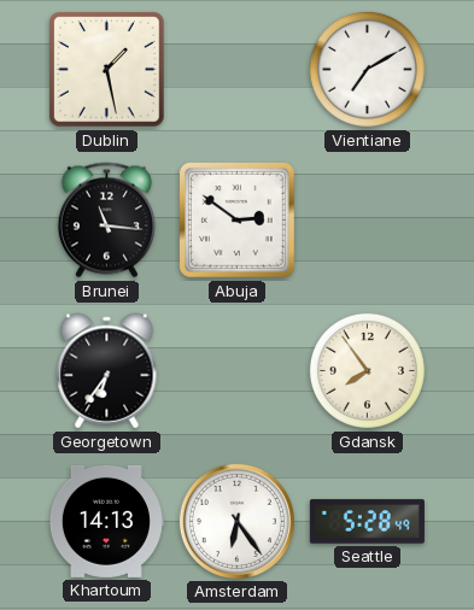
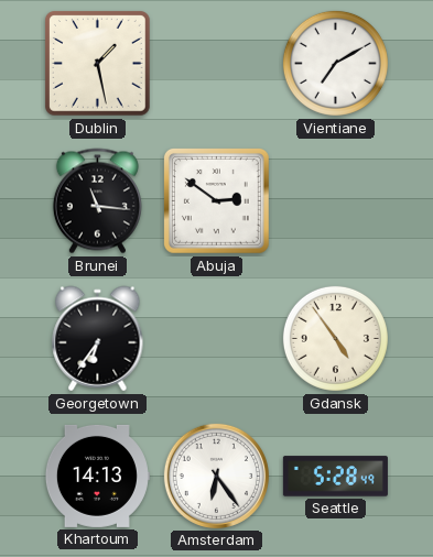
Gdansk: 7:54 -> 4:54 (335, 338)
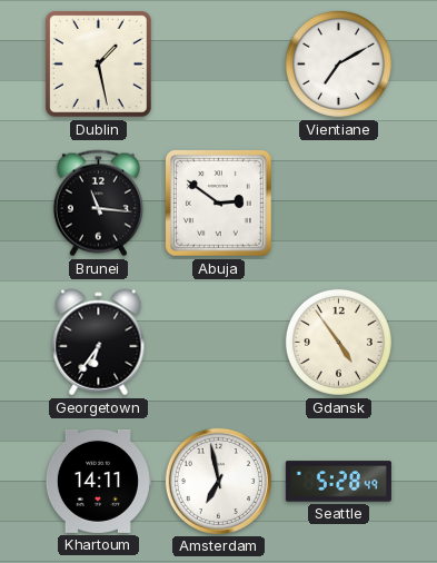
Khartoum: 14:13 -> 14:11 (98, 481)
Amsterdam: 6:24 -> 6:58 (218, 481)
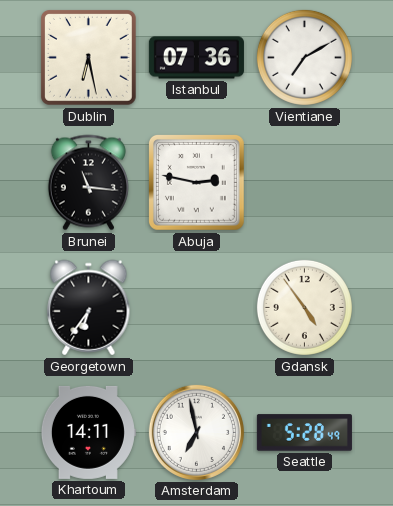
Dublin: 1:28 -> 6:28 (88, 57)
Istanbul: none -> 07:36 (196, 58)
Abuja: 2:51 -> 2:47 (196, 182)
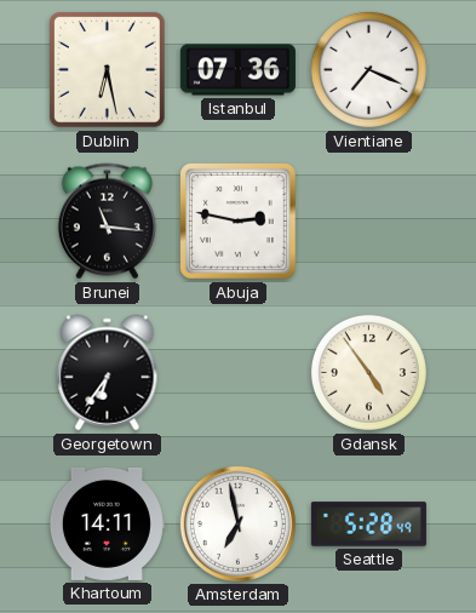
Vientiane: 7:10 -> 7:19 (368, 69)
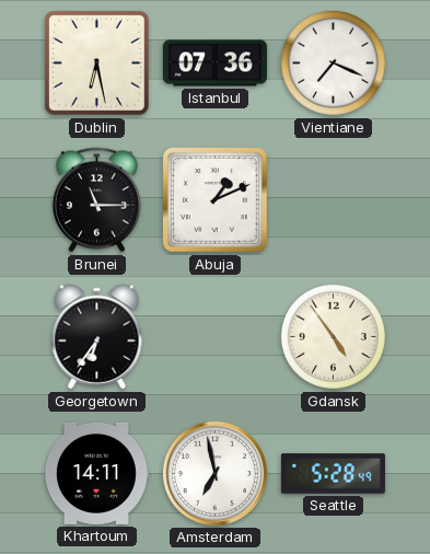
Brunei: 11:16 -> 11:15 (96, 200)
Abuja: 2:47 -> 1:11 (214, 199)
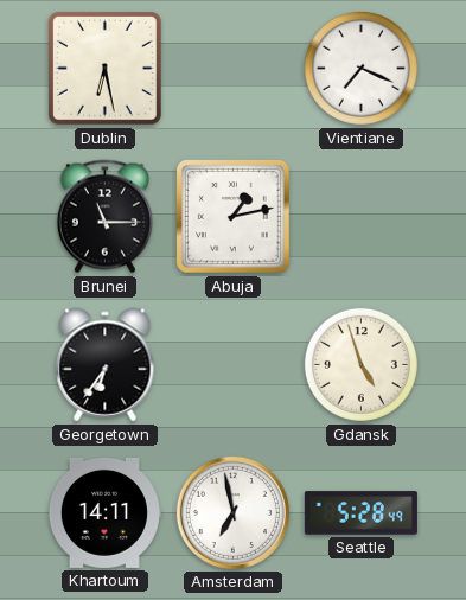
Istanbul: 07:36 -> none (214, 64)
Abuja: 1:11 -> 1:13 (232, 216)
Gdansk: 4:54 -> 4:57 (360, 364)
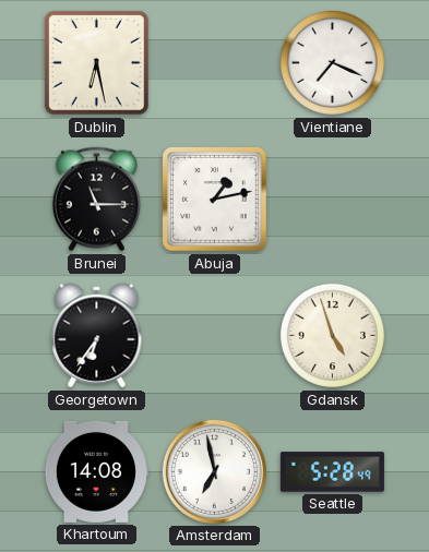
Khartoum: 14:11 -> 14:08 (96, 471)
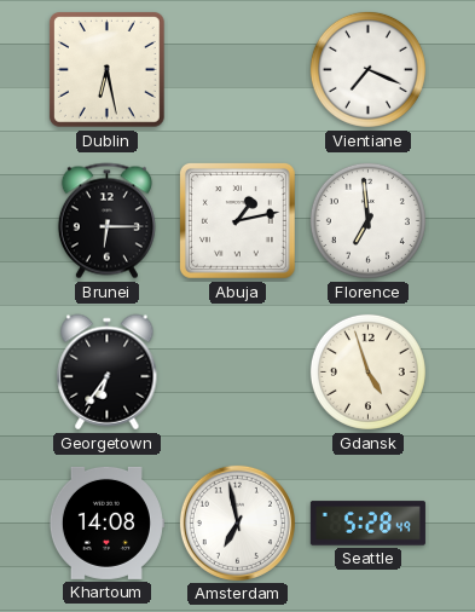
Brunei: 11:15 -> 6:15 (106, 221)
Florence: none -> 6:59 (367, 220)
